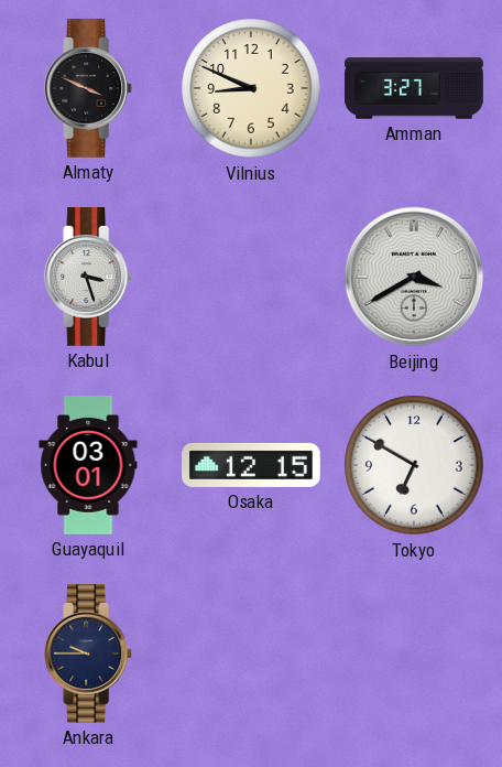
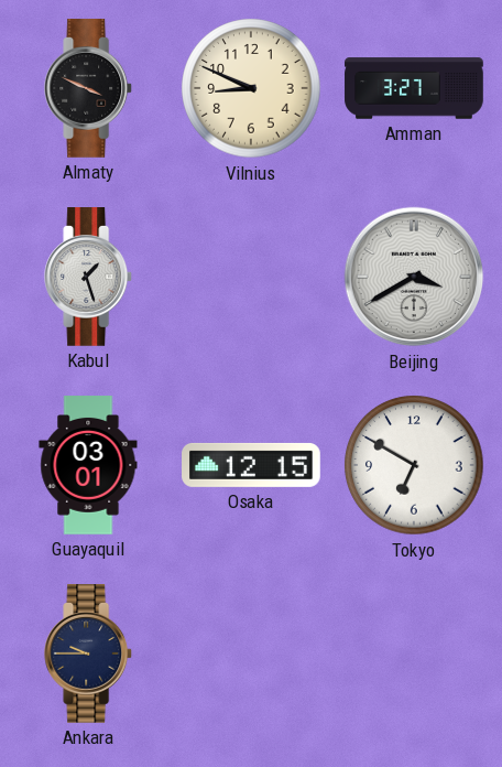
Kabul: 3:27 -> 1:27 (89, 278)
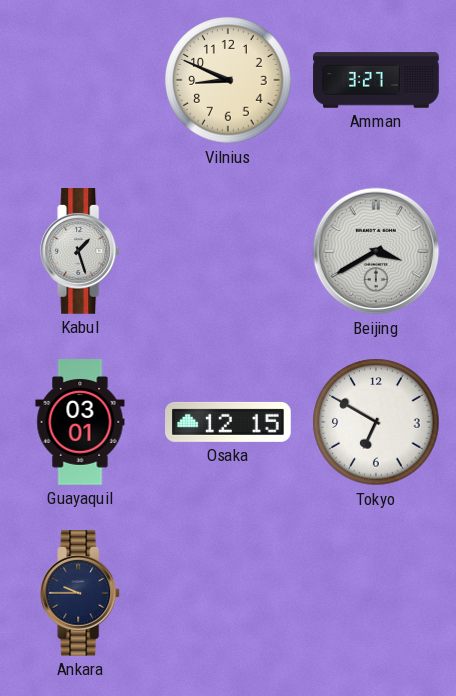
Almaty: 3:49 -> none (89, 89)
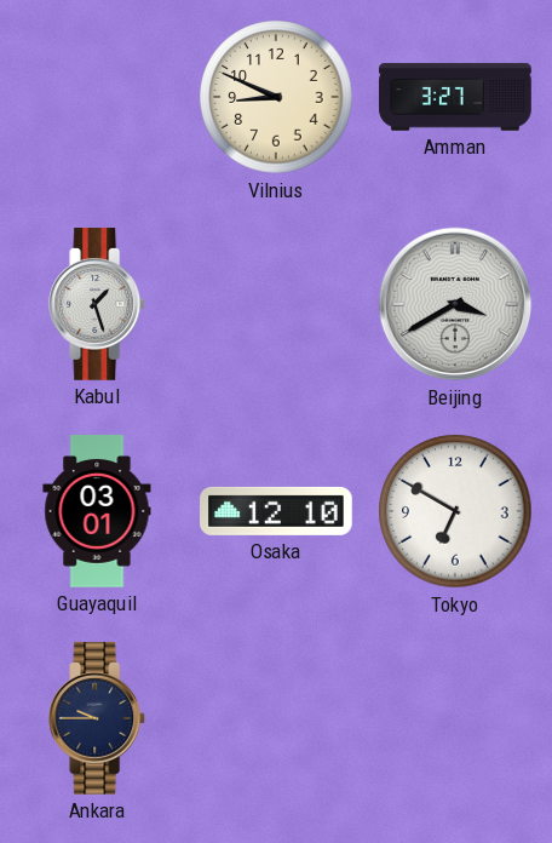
Osaka: 12:15 -> 12:10 (276, 511)
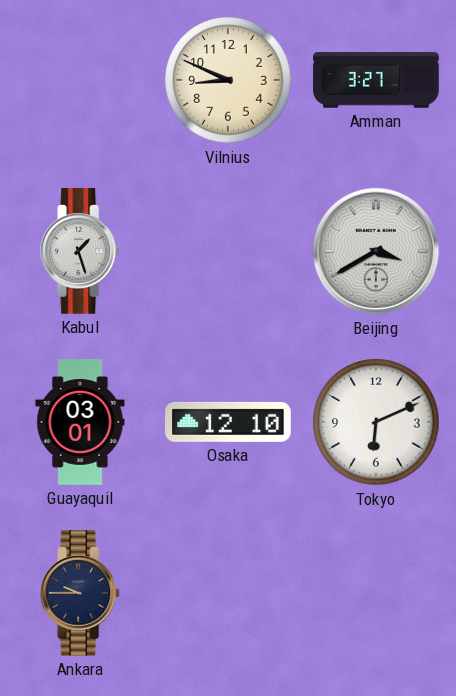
Tokyo: 6:50 -> 6:11 (376, 422)
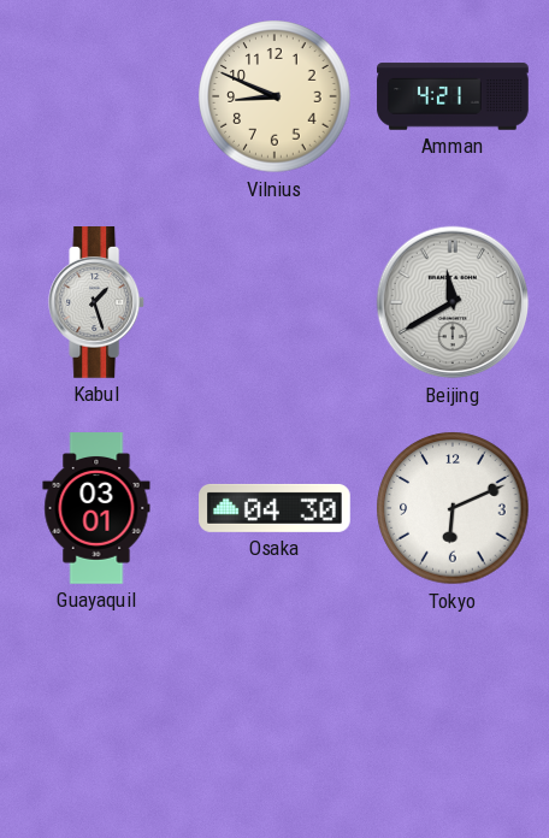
Amman: 3:27 -> 4:21 (453, 96)
Beijing: 3:40 -> 11:40 (453, 302)
Osaka: 12:10 -> 04:30 (274, 508)
Ankara: 9:45 -> none (81, 594)
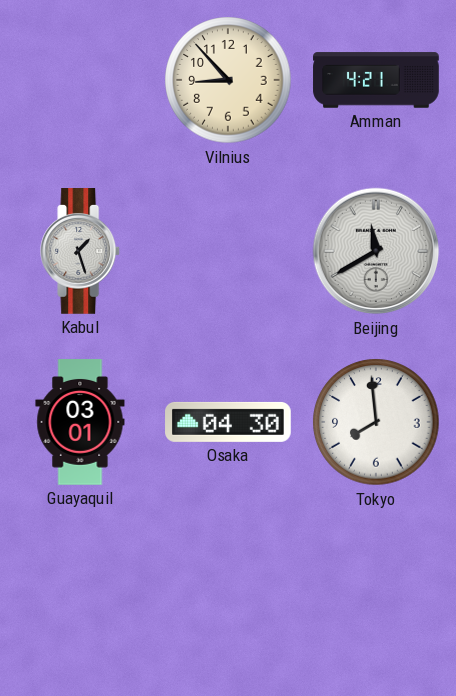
Vilnius: 8:49 -> 8:53 (228, 80)
Tokyo: 6:11 -> 7:59 (376, 422)
